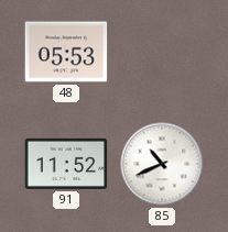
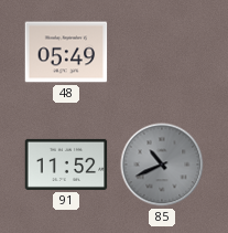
48: 05:53 -> 05:49 (66, 52)
85 dial: white -> grey (162, 165)
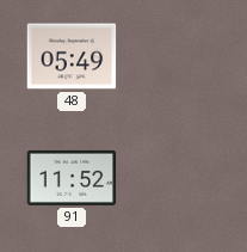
85: 10:41 -> none (162, 165)
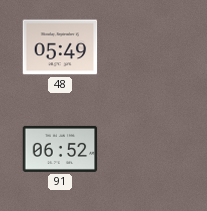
91: 11:52 -> 06:52 (60, 149)
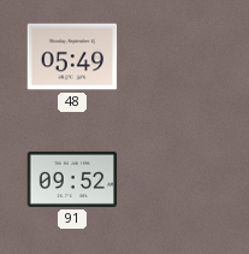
91: 06:52 -> 09:52 (72, 179)
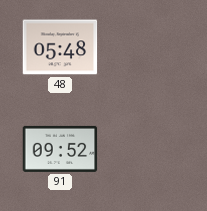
48: 05:49 -> 05:48 (60, 47)
